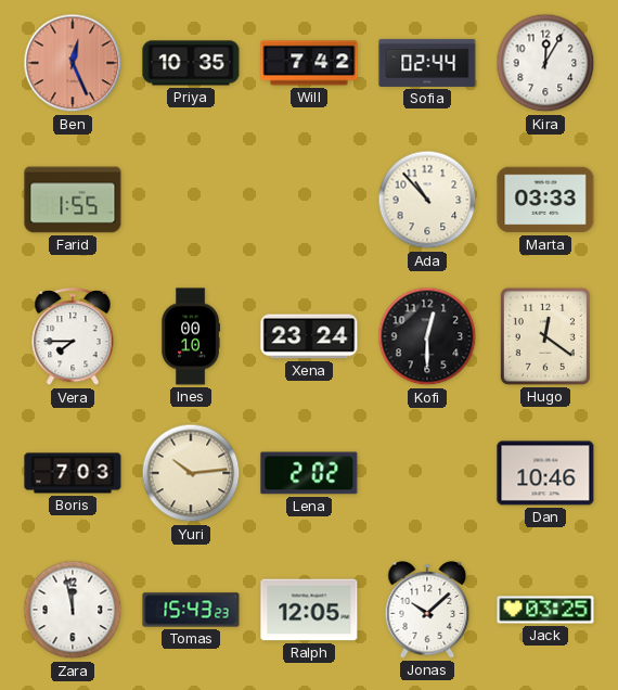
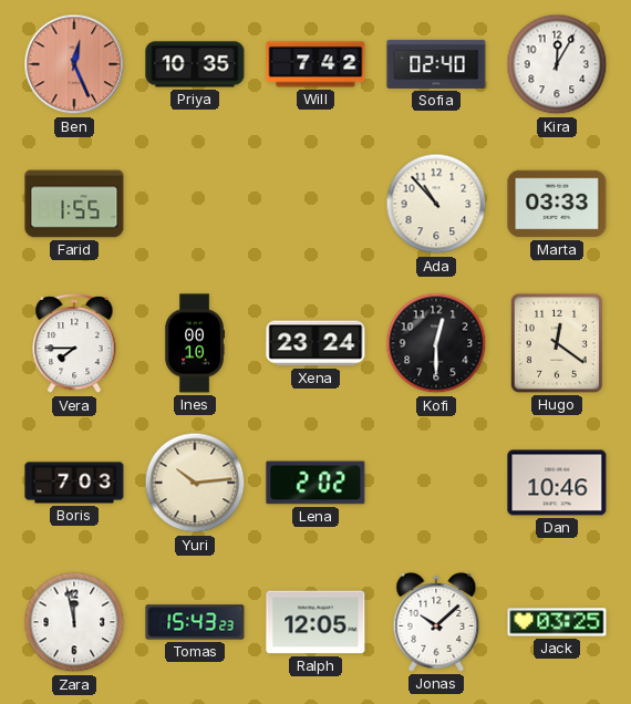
Sofia: 02:44 -> 02:40 (436, 64)
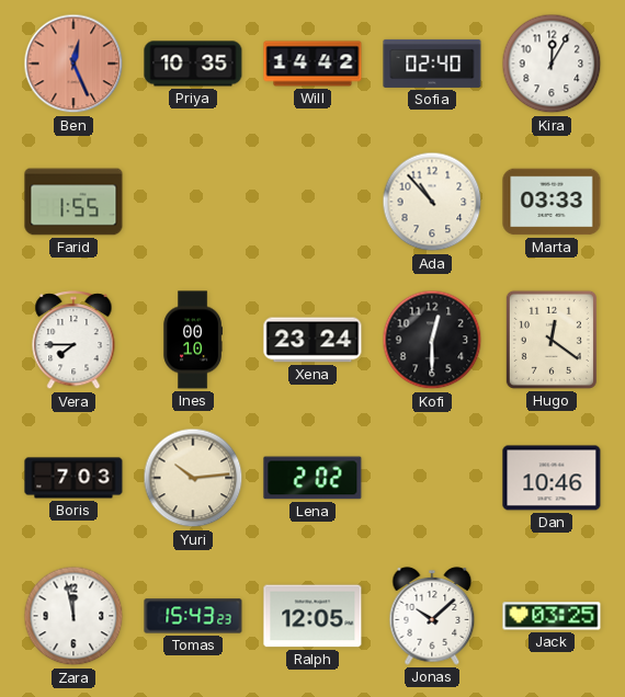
Will: 7:42 -> 14:42 (312, 64)
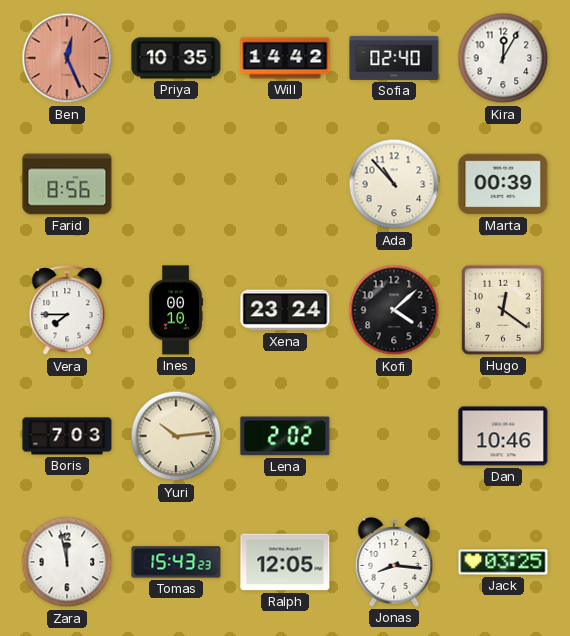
Farid: 1:55 -> 8:56 (67, 184)
Marta: 03:33 -> 00:39 (503, 184)
Kofi: 12:30 -> 4:08 (394, 310)
Jonas: 10:08 -> 8:16 (394, 563)
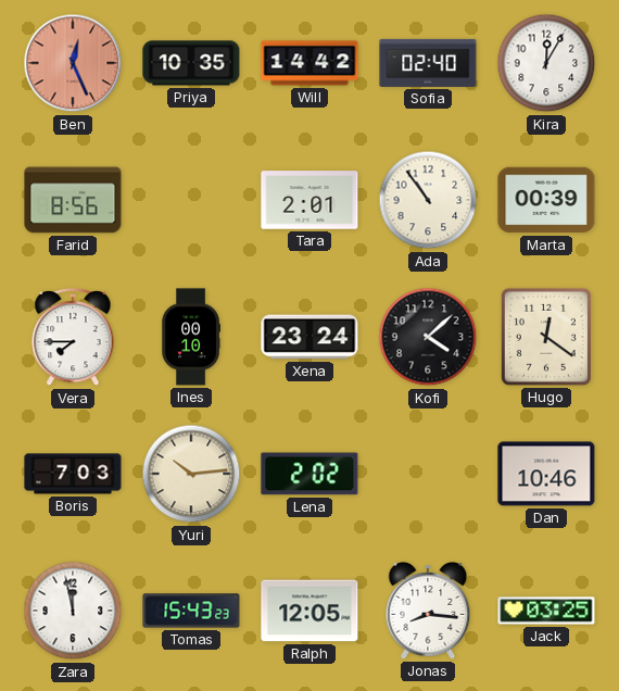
Tara: none -> 2:01 (309, 200)
Ada: 10:53 -> 10:54 (428, 200)
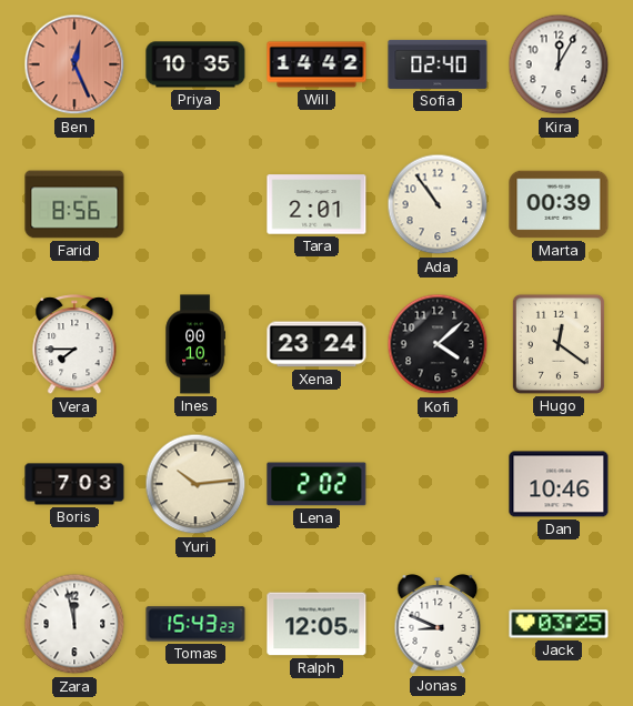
Jonas: 8:16 -> 8:49 (438, 625)
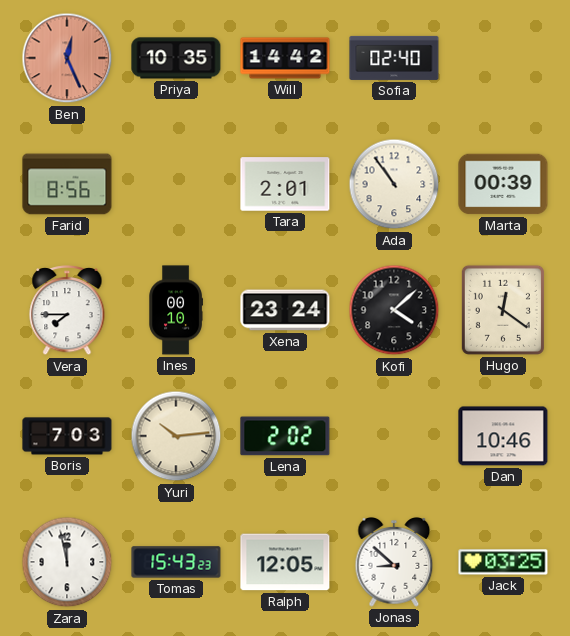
Kira: 12:05 -> none (559, 64)
Jonas: 8:49 -> 8:52 (394, 563)
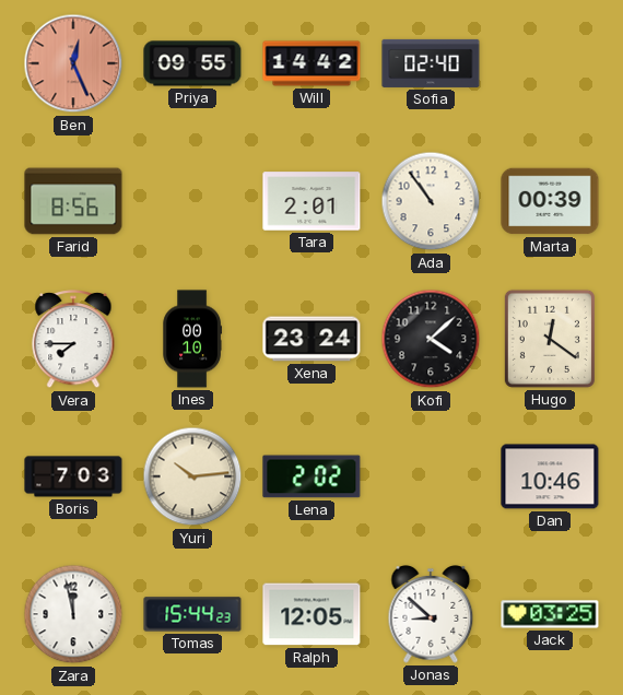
Priya: 10:35 -> 09:55 (192, 63)
Tomas: 15:43 -> 15:44 (192, 614)
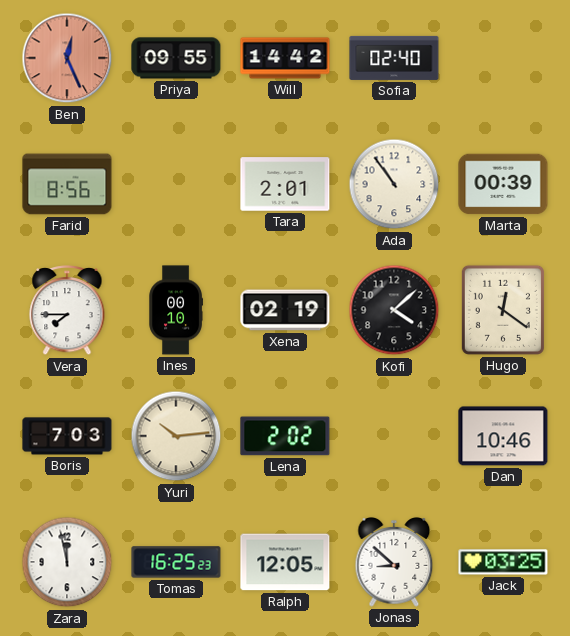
Xena: 23:24 -> 02:19 (285, 310)
Tomas: 15:44 -> 16:25 (176, 562)
